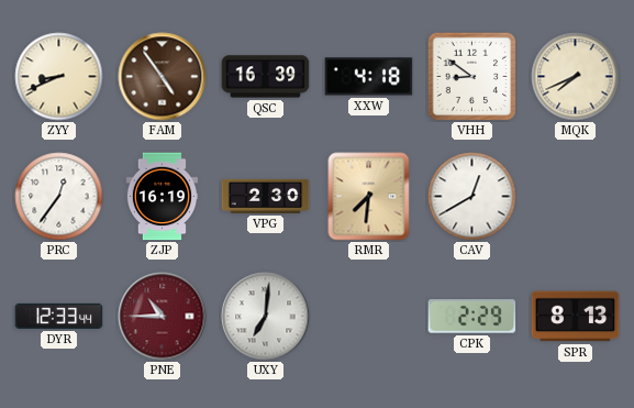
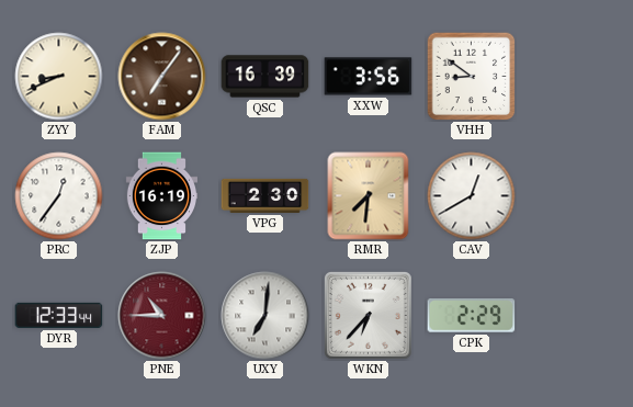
FAM: 4:54 -> 7:06 (162, 77)
XXW: 4:18 -> 3:56 (369, 77)
MQK: 7:41 -> none (576, 77)
WKN: none -> 6:37 (368, 315)
SPR: 8:13 -> none (576, 317)
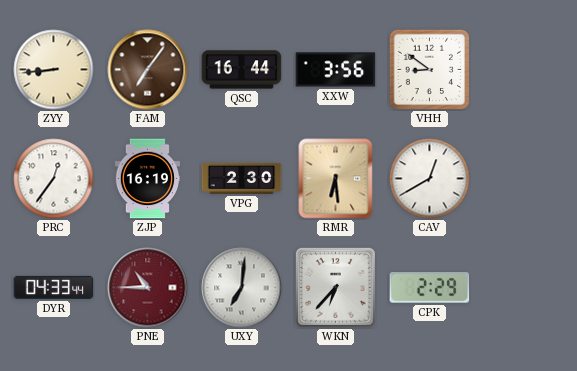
ZYY: 8:41 -> 8:44 (54, 70)
QSC: 16:39 -> 16:44 (242, 70)
RMR: 7:31 -> 6:29 (336, 179)
DYR: 12:33 -> 04:33 (54, 287)
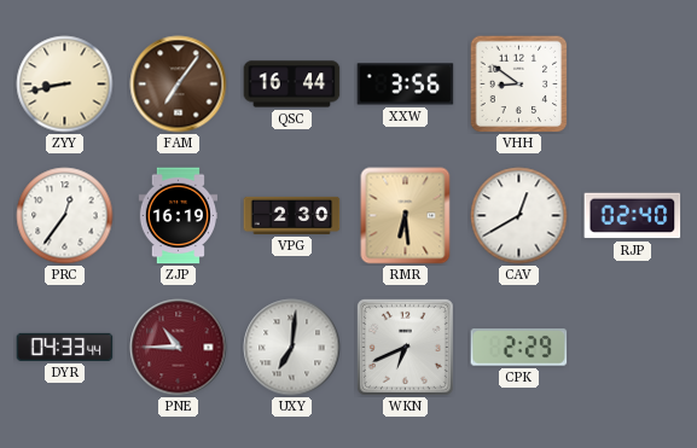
ZYY: 8:44 -> 8:43 (65, 85)
RJP: none -> 02:40 (633, 216)
WKN: 6:37 -> 6:41 (405, 347)
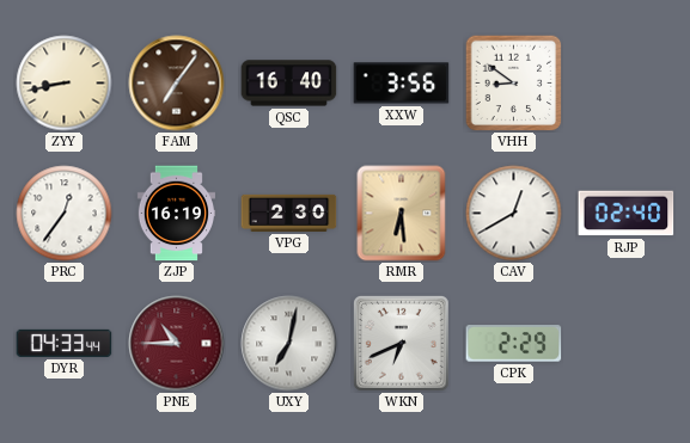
QSC: 16:44 -> 16:40 (289, 84)
UXY: 7:01 -> 7:02 (289, 344)
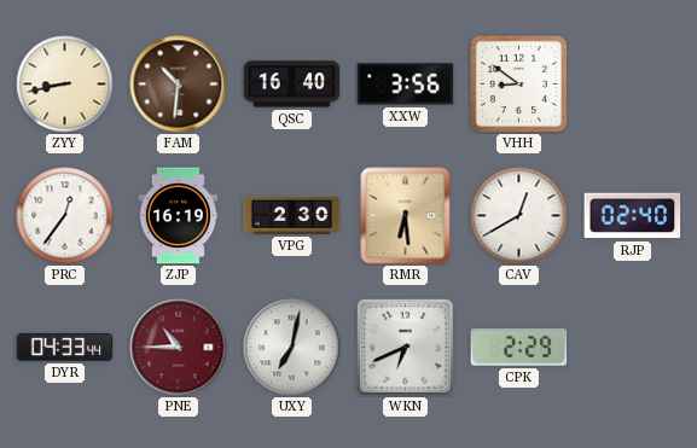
FAM: 7:06 -> 10:31 (179, 85)
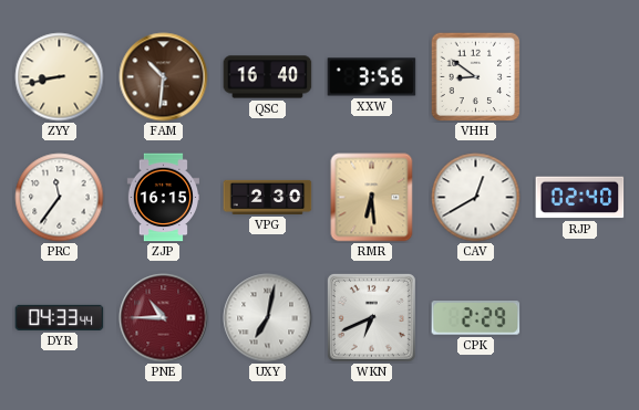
PRC: 12:36 -> 11:36 (60, 198)
ZJP: 16:19 -> 16:15 (163, 198)
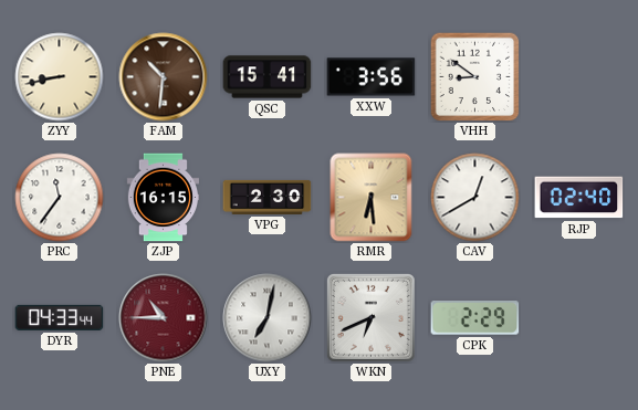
QSC: 16:40 -> 15:41 (268, 77)
